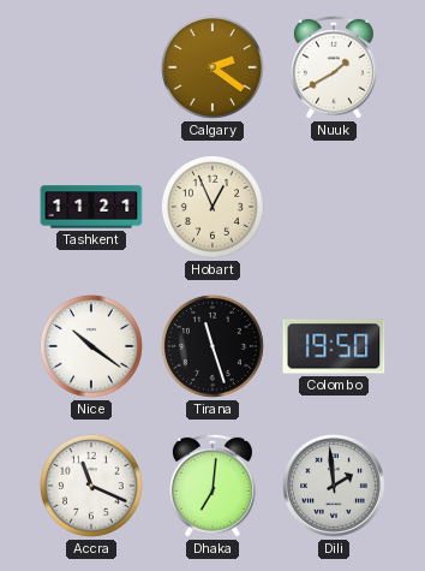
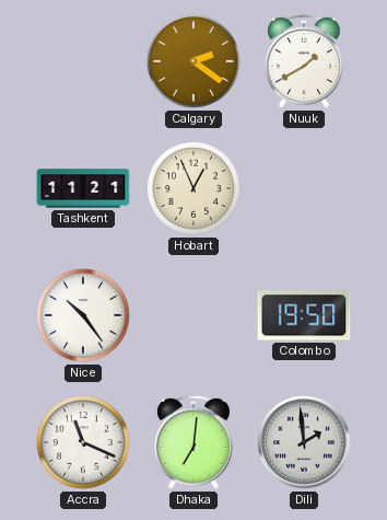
Nice: 10:21 -> 10:24 (83, 315)
Tirana: 11:27 -> none (212, 346)
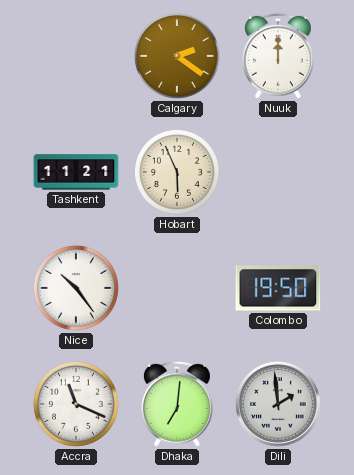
Nuuk: 1:40 -> 12:00 (278, 56)
Hobart: 12:56 -> 5:56 (177, 172)
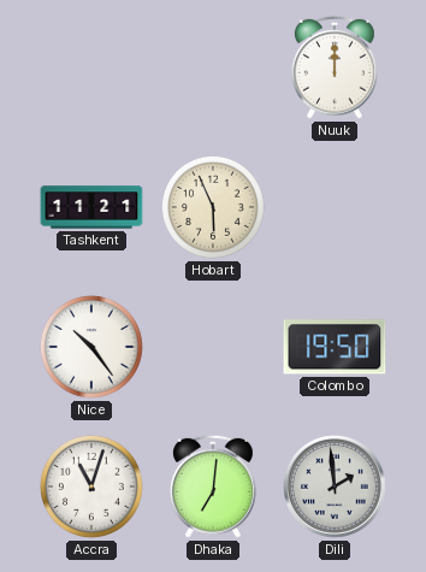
Calgary: 2:21 -> none (177, 56)
Accra: 11:19 -> 11:03 (91, 487)
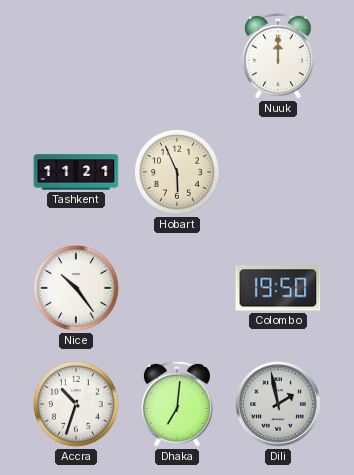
Accra: 11:03 -> 10:33 (76, 404)
Dili: 1:59 -> 1:58 (279, 405)
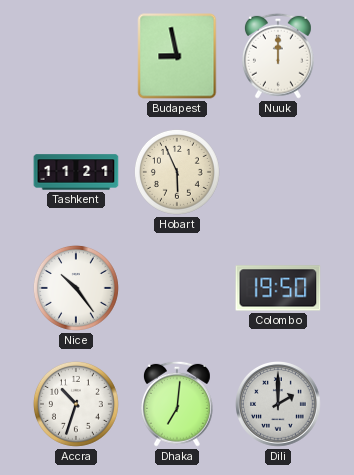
Budapest: none -> 8:58 (177, 56)
Dili: 1:58 -> 2:00 (279, 405)
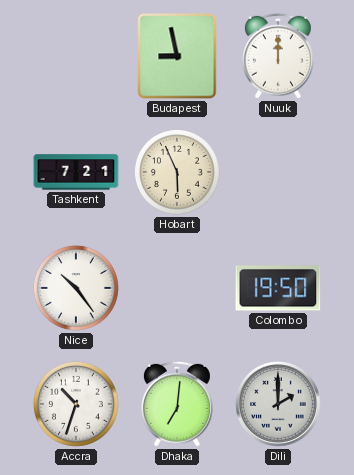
Tashkent: 11:21 -> 7:21 (76, 172)
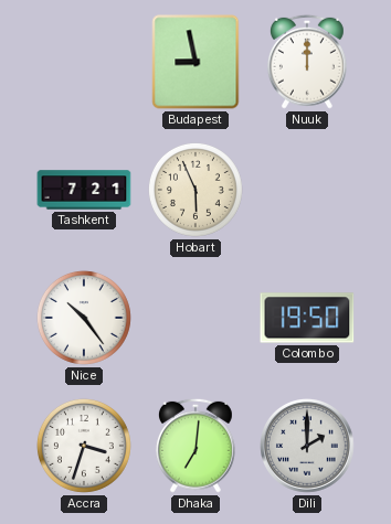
Accra: 10:33 -> 3:33 (84, 446)
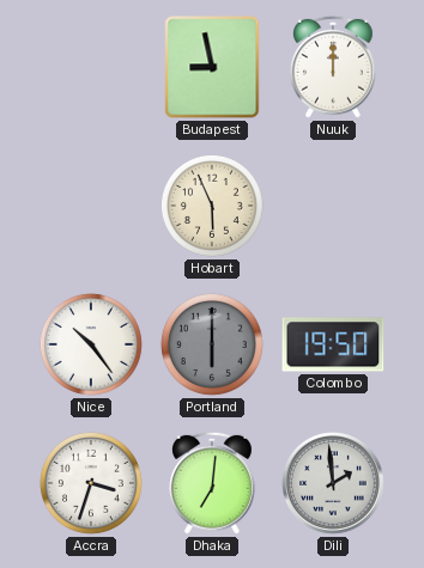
Tashkent: 7:21 -> none (84, 190)
Portland: none -> 6:00 (212, 344)
Dili: 2:00 -> 1:59 (334, 484)
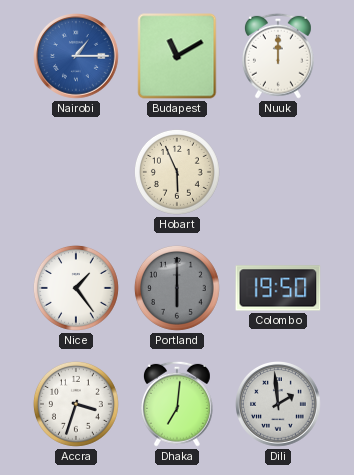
Nairobi: none -> 1:15 (77, 57)
Budapest: 8:58 -> 11:10 (177, 56)
Nice: 10:24 -> 1:24 (76, 288)
